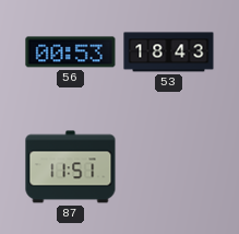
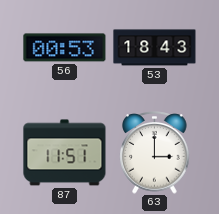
63: none -> 3:00 (155, 153)
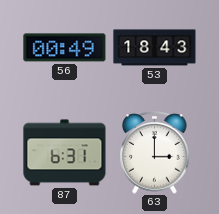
56: 00:53 -> 00:49 (65, 48)
87: 11:51 -> 6:31 (65, 153)
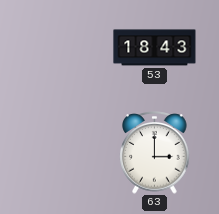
56: 00:49 -> none (65, 48)
87: 6:31 -> none (65, 153)
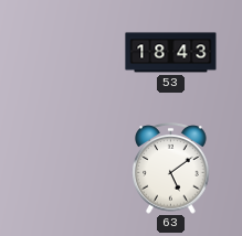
63: 3:00 -> 5:09 (171, 169)
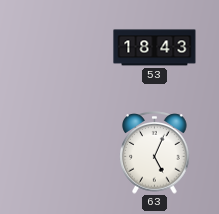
63: 5:09 -> 5:04 (155, 153)
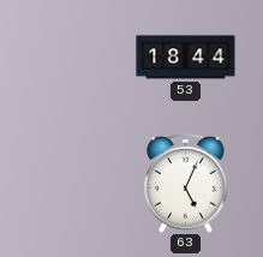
53: 18:43 -> 18:44 (186, 58)
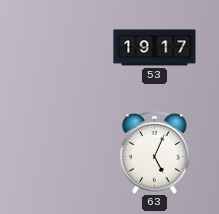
53: 18:44 -> 19:17 (155, 48)
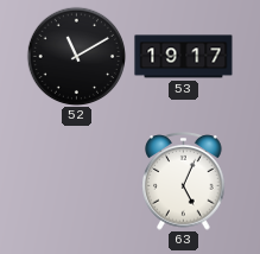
52: none -> 11:10 (76, 56)
